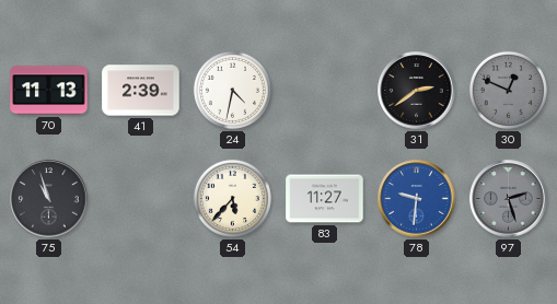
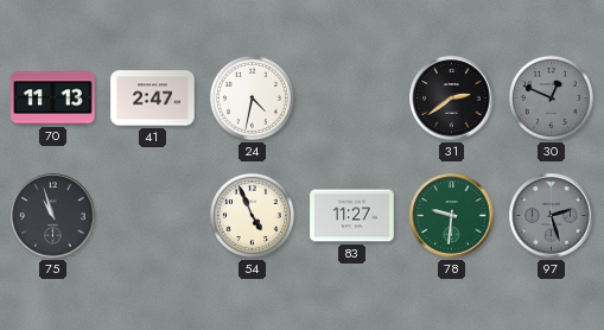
41: 2:39 -> 2:47 (153, 99)
54: 5:37 -> 4:56 (252, 215)
78 dial: blue -> green (452, 216)
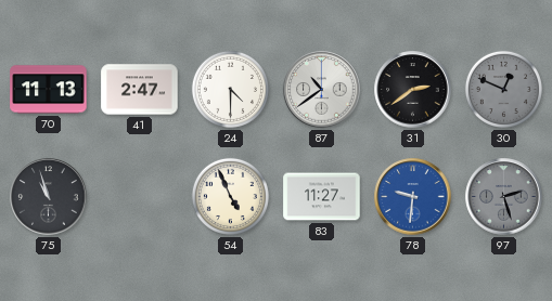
24: 4:32 -> 4:30 (230, 89)
87: none -> 10:39 (322, 90)
78 dial: green -> blue (413, 197)
